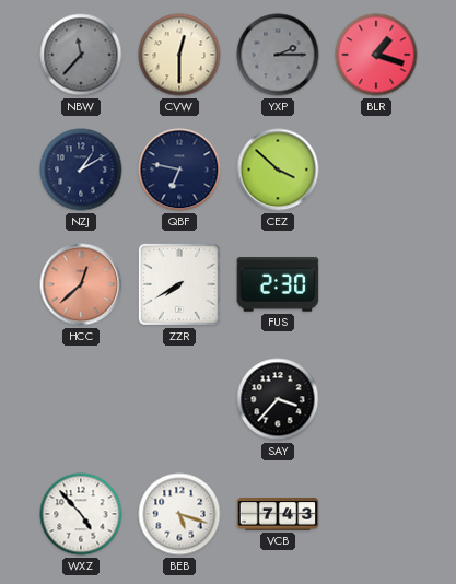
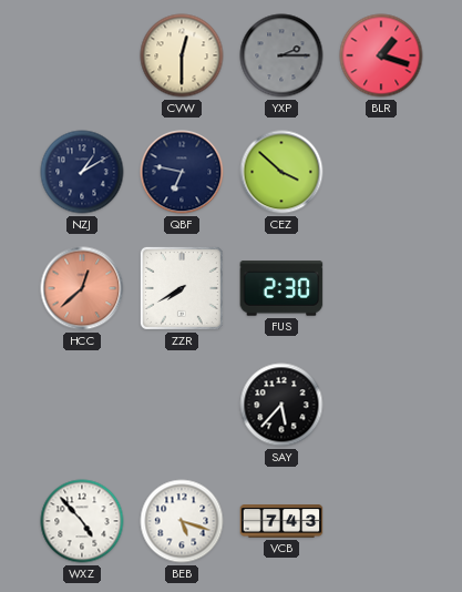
NBW: 11:37 -> none (81, 55)
SAY: 3:37 -> 5:37 (281, 405)
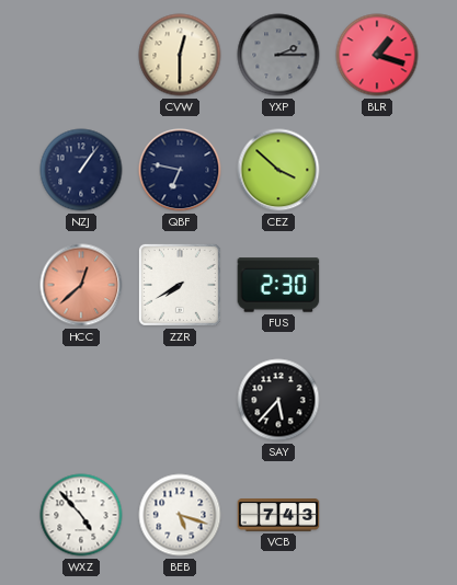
NZJ: 1:10 -> 1:06 (81, 170)
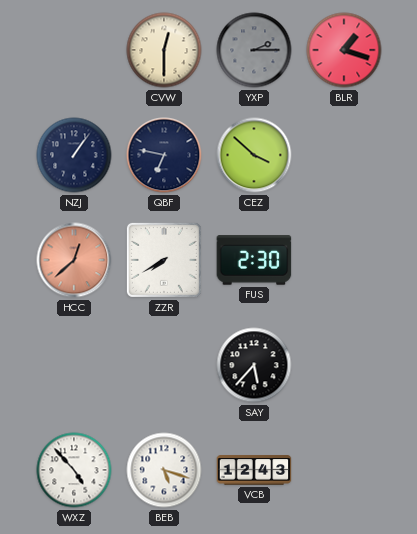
VCB: 7:43 -> 12:43 (254, 470)
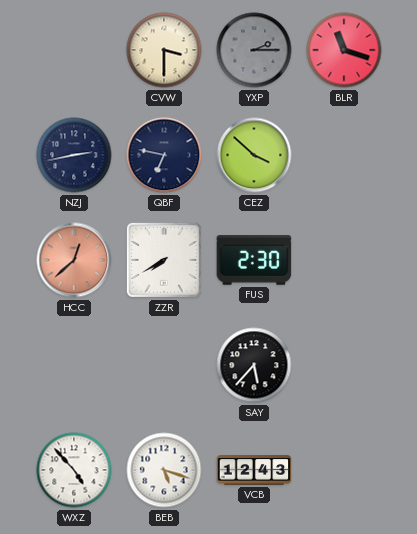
CVW: 12:30 -> 3:30 (164, 50)
BLR: 1:18 -> 11:18 (344, 50)
NZJ: 1:06 -> 2:43 (74, 155)
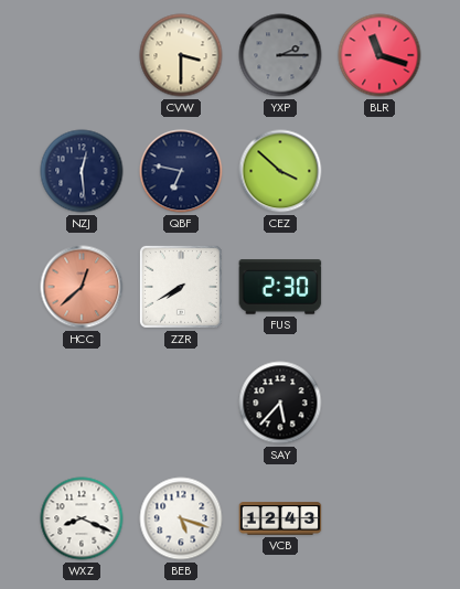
NZJ: 2:43 -> 12:29 (82, 171)
WXZ: 4:53 -> 8:19 (82, 518)
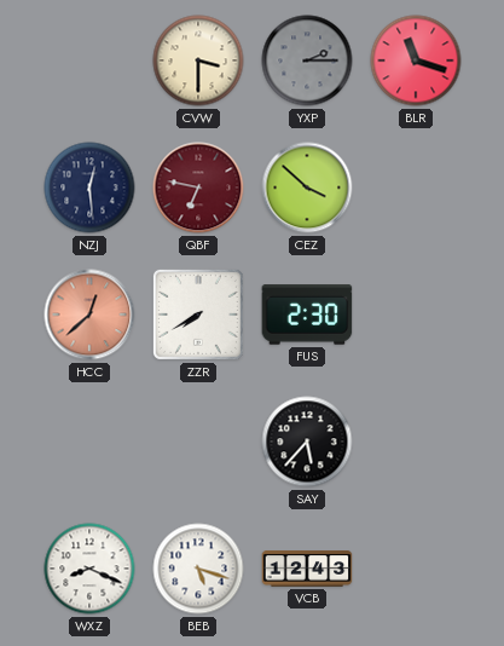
QBF dial: navy -> burgundy (198, 188)
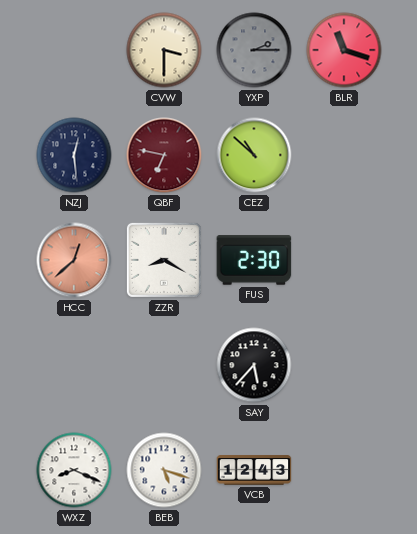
CEZ: 3:52 -> 10:52 (254, 155)
ZZR: 7:40 -> 8:20 (164, 260)
